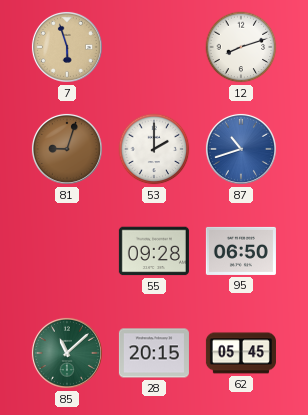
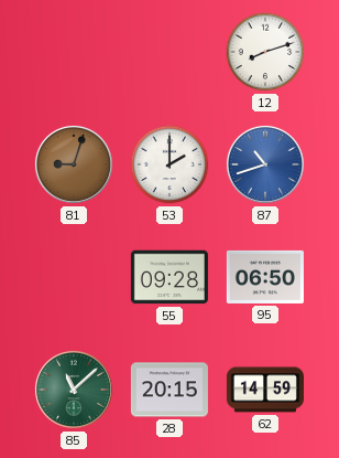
7: 5:57 -> none (67, 47)
62: 05:45 -> 14:59 (265, 390)
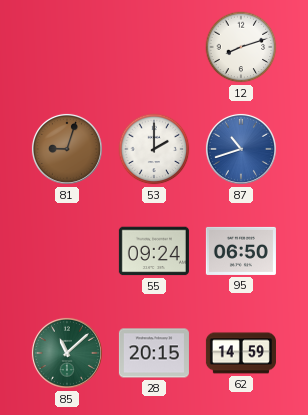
55: 09:28 -> 09:24 (154, 251)
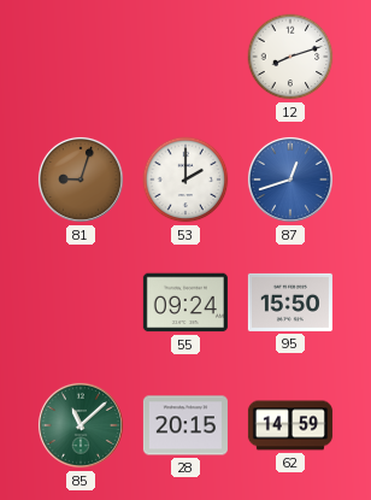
87: 10:42 -> 12:42 (290, 180)
95: 06:50 -> 15:50 (290, 302)
